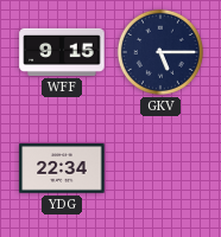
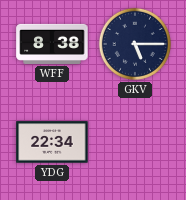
WFF: 9:15 -> 8:38 (52, 44)
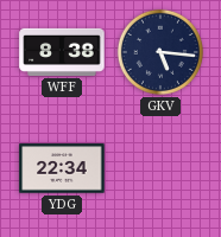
GKV: 5:15 -> 5:16 (160, 52)
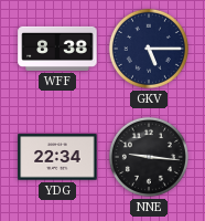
GKV: 5:16 -> 5:15 (149, 49)
NNE: none -> 9:16 (149, 157)
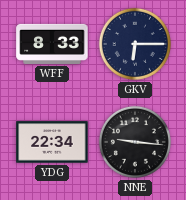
WFF: 8:38 -> 8:33 (52, 44)
GKV: 5:15 -> 6:15 (135, 44)
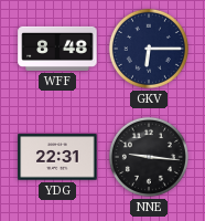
WFF: 8:33 -> 8:48 (57, 49)
YDG: 22:34 -> 22:31 (57, 157)
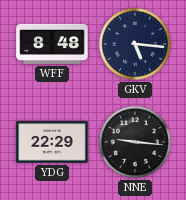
GKV: 6:15 -> 5:16 (135, 44)
YDG: 22:31 -> 22:29 (52, 142)
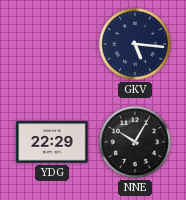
WFF: 8:48 -> none (52, 44)
NNE: 9:16 -> 10:05 (135, 142)
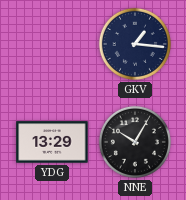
GKV: 5:16 -> 1:16 (135, 44)
YDG: 22:29 -> 13:29 (52, 142)
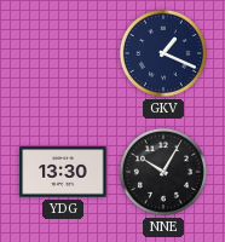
GKV: 1:16 -> 1:19 (163, 53)
YDG: 13:29 -> 13:30 (63, 172)
